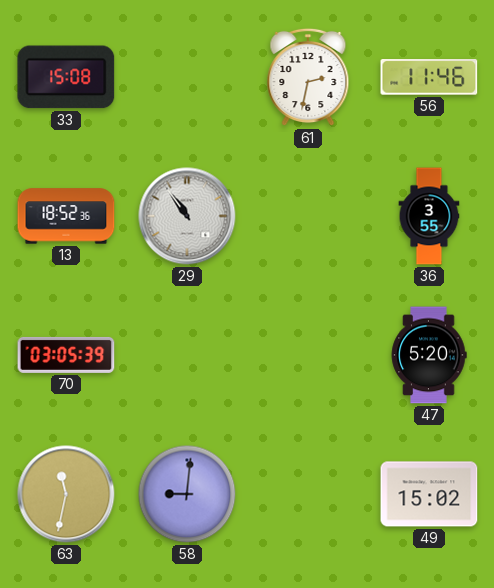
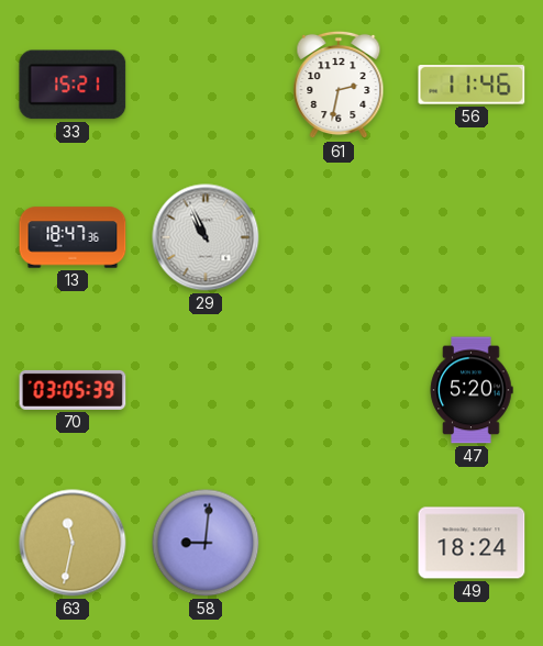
33: 15:08 -> 15:21 (73, 85)
13: 18:52 -> 18:47 (73, 237)
29: 10:54 -> 10:56 (206, 237)
36: 3:55 -> none (429, 216)
49: 15:02 -> 18:24 (472, 543)
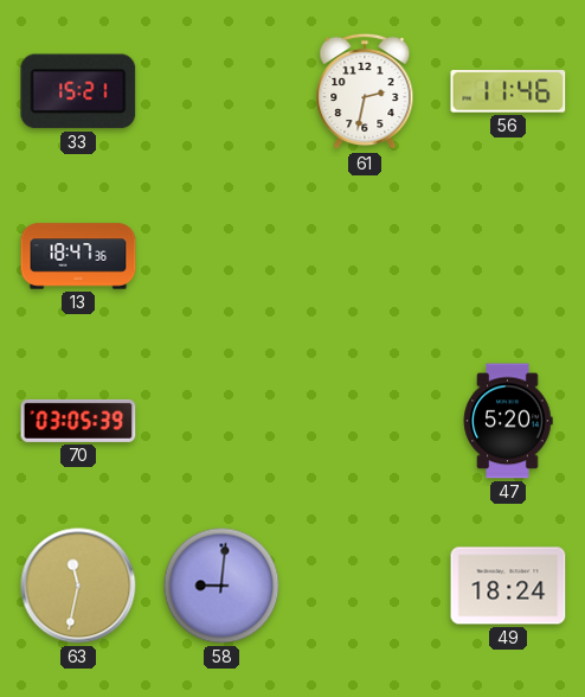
29: 10:56 -> none (206, 237)
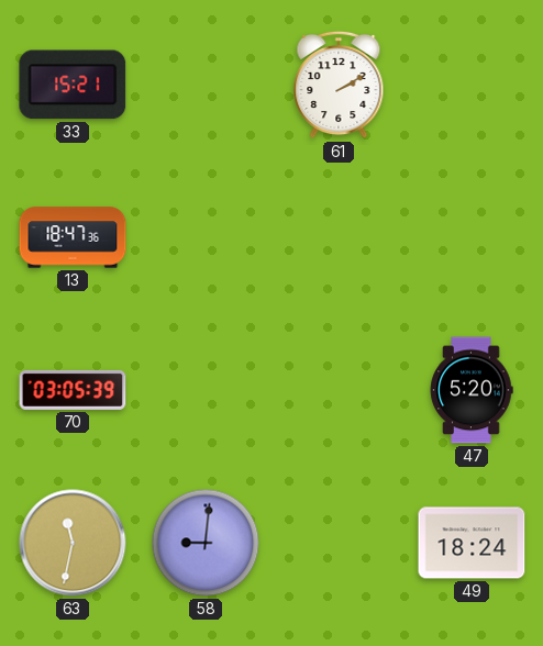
61: 2:32 -> 2:10 (339, 85)
56: 11:46 -> none (508, 92)
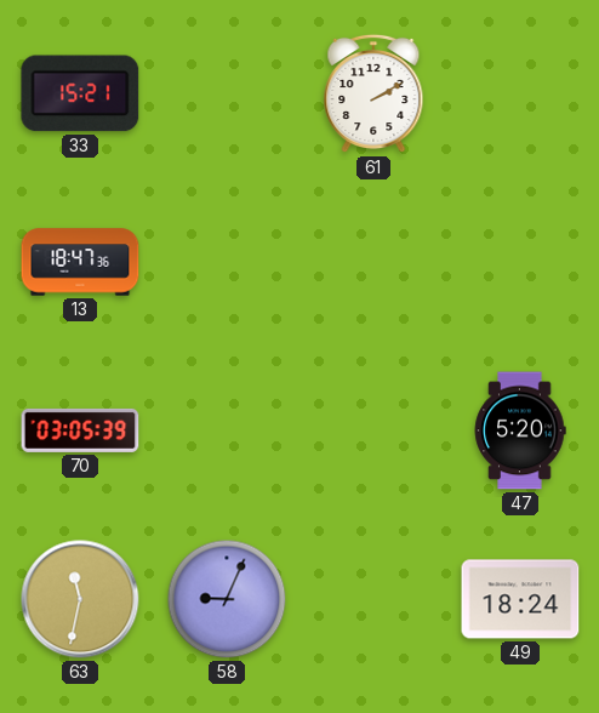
58: 9:01 -> 9:04 (227, 599)
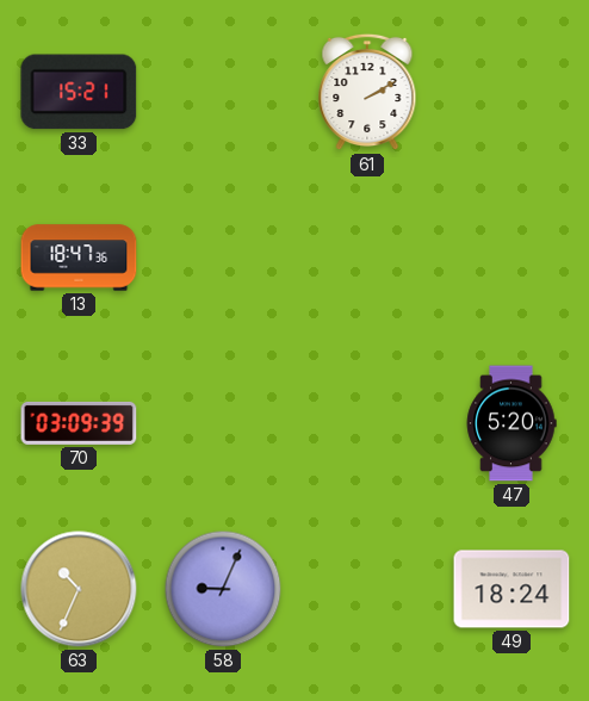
70: 03:05 -> 03:09 (79, 423)
63: 11:32 -> 10:34 (79, 589)
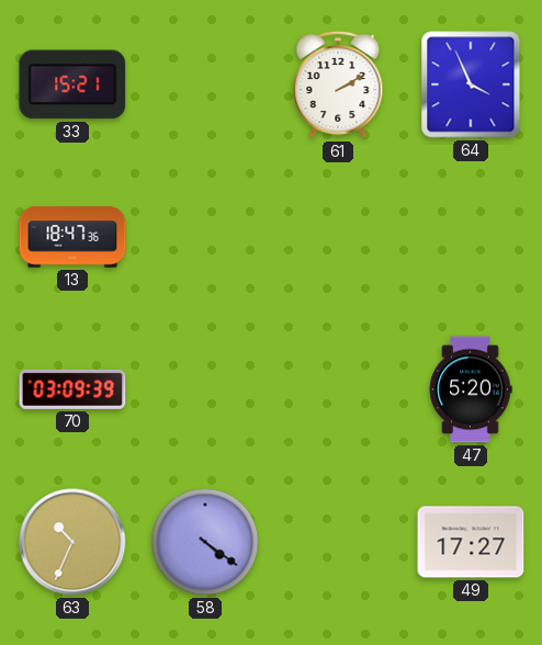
64: none -> 3:56 (471, 84)
58: 9:04 -> 4:21 (205, 542)
49: 18:24 -> 17:27 (471, 542)
